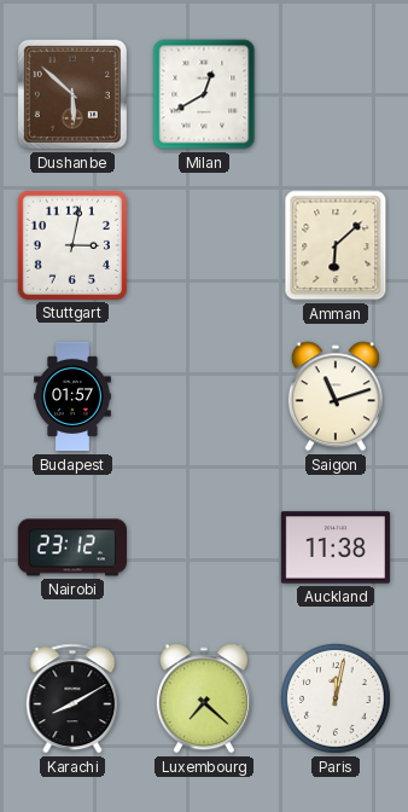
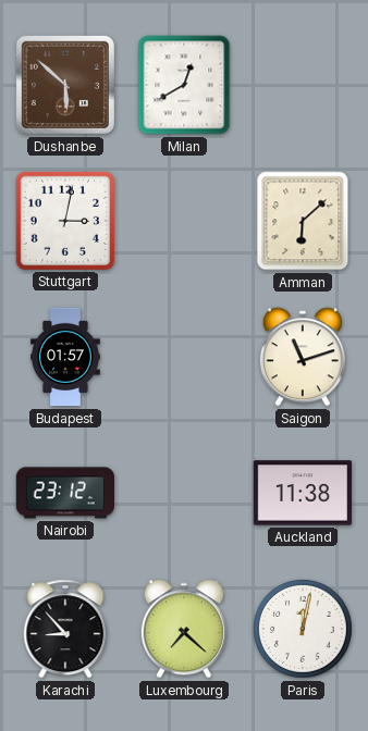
Karachi: 8:10 -> 8:53 (65, 629)
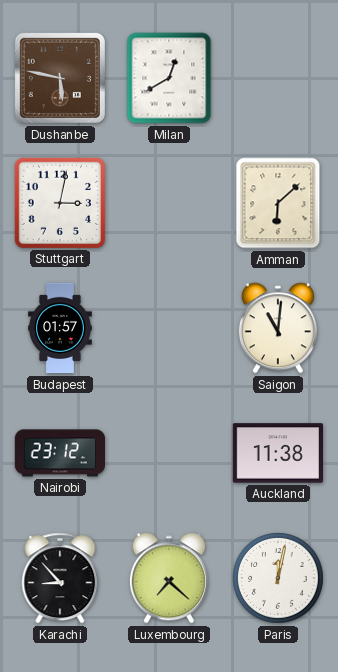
Dushanbe: 5:52 -> 5:47 (60, 78)
Saigon: 11:12 -> 11:01 (278, 328)
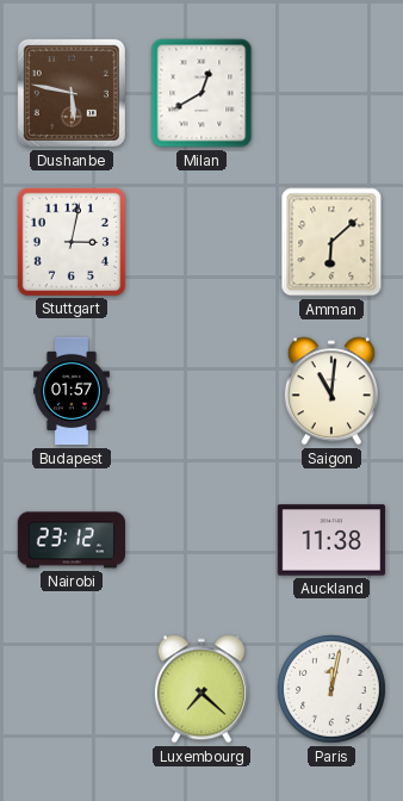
Karachi: 8:53 -> none (60, 578)
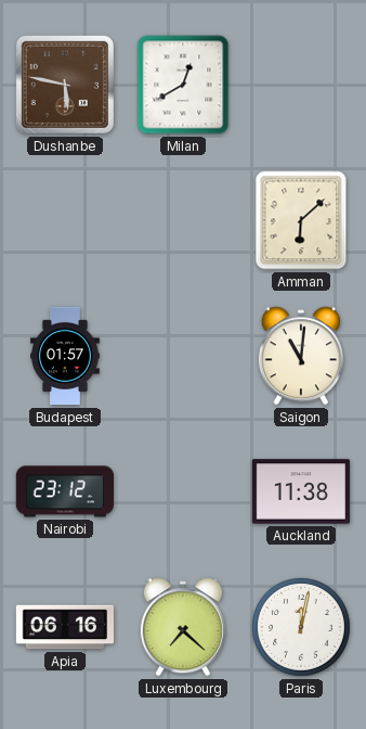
Stuttgart: 3:02 -> none (72, 242)
Apia: none -> 06:16 (64, 627)
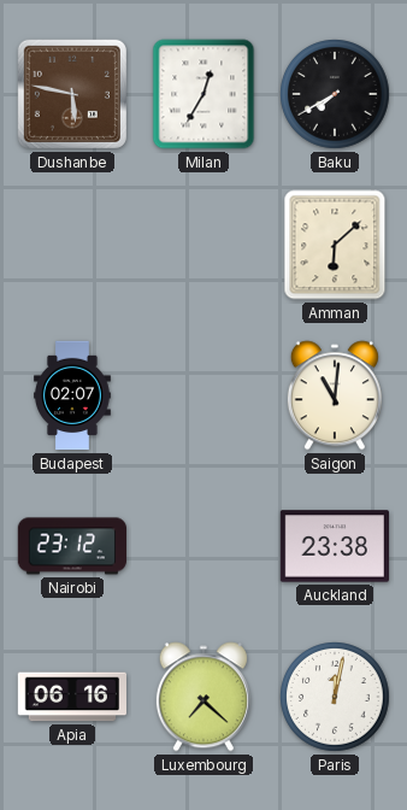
Milan: 12:40 -> 12:35 (203, 94)
Baku: none -> 7:40 (336, 95)
Budapest: 01:57 -> 02:07 (73, 395)
Auckland: 11:38 -> 23:38 (334, 546)
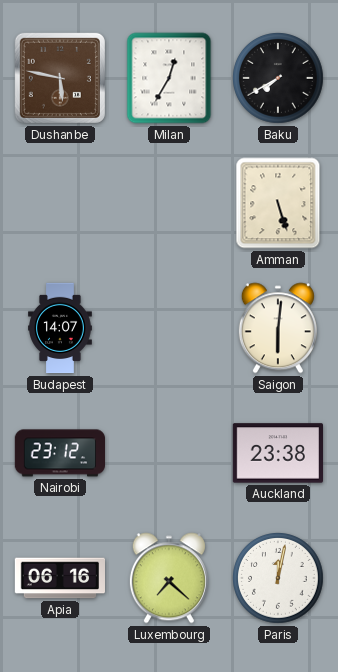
Amman: 6:08 -> 5:27 (278, 203)
Budapest: 02:07 -> 14:07 (61, 328)
Saigon: 11:01 -> 6:01 (278, 328)
